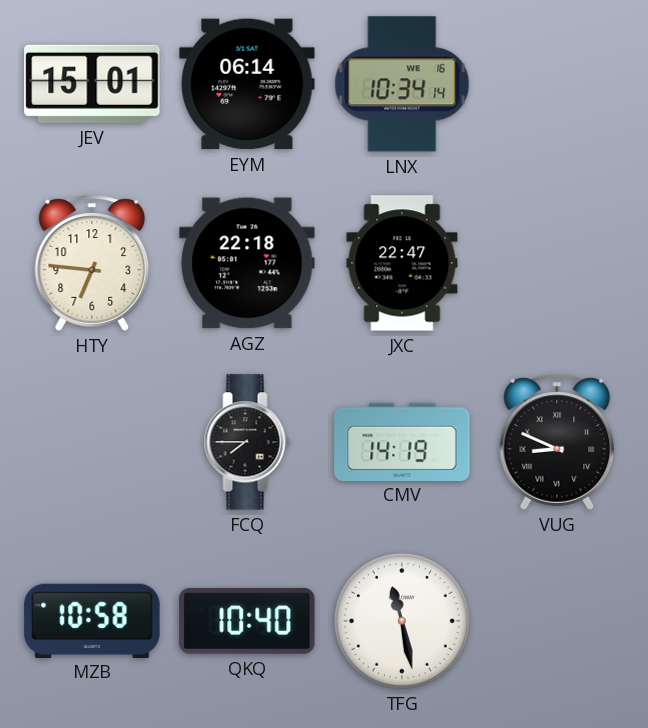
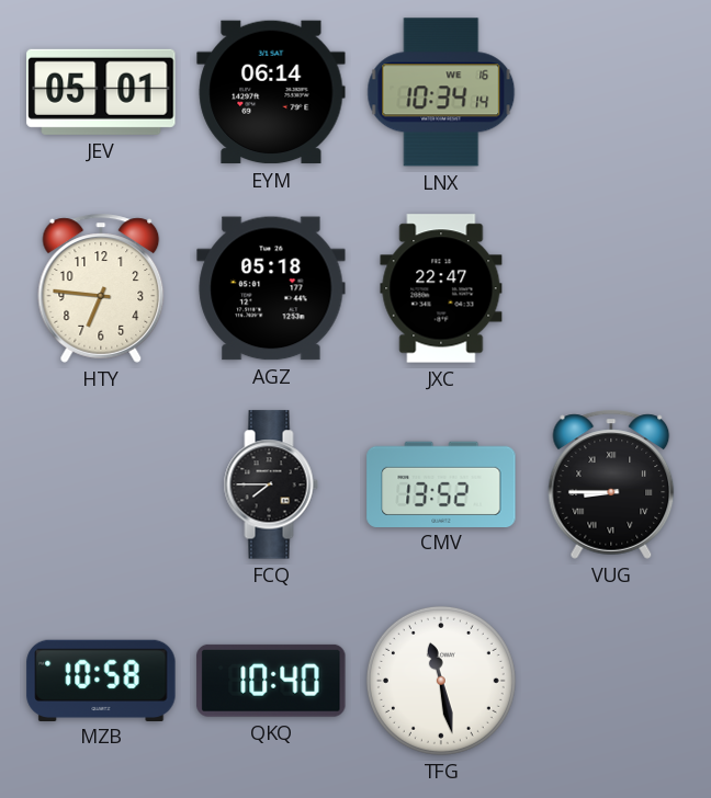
JEV: 15:01 -> 05:01 (101, 92)
AGZ: 22:18 -> 05:18 (271, 288)
CMV: 14:19 -> 13:52 (441, 483)
VUG: 8:49 -> 8:45 (611, 485)
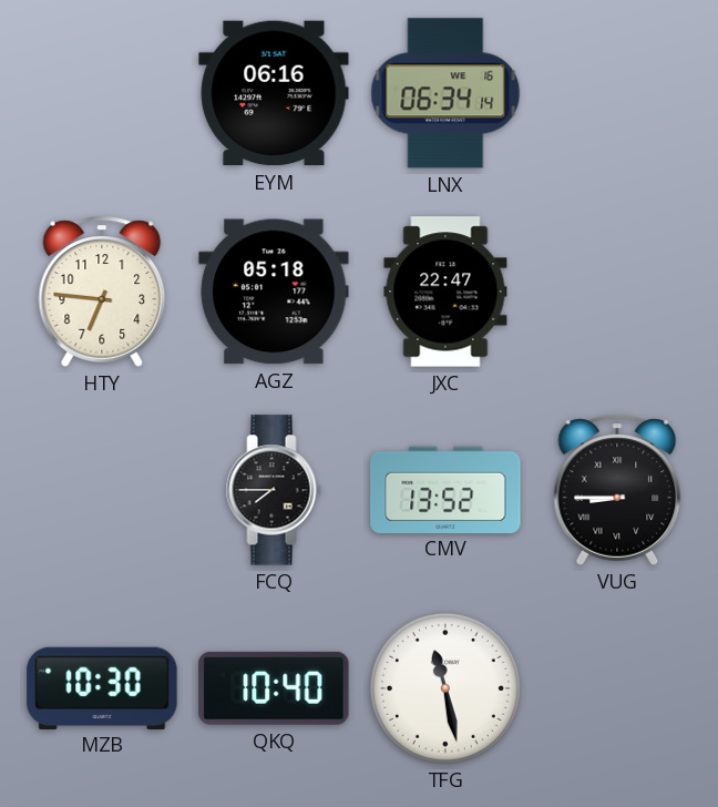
JEV: 05:01 -> none (101, 92)
EYM: 06:14 -> 06:16 (274, 93)
LNX: 10:34 -> 06:34 (445, 93)
MZB: 10:58 -> 10:30 (102, 687)
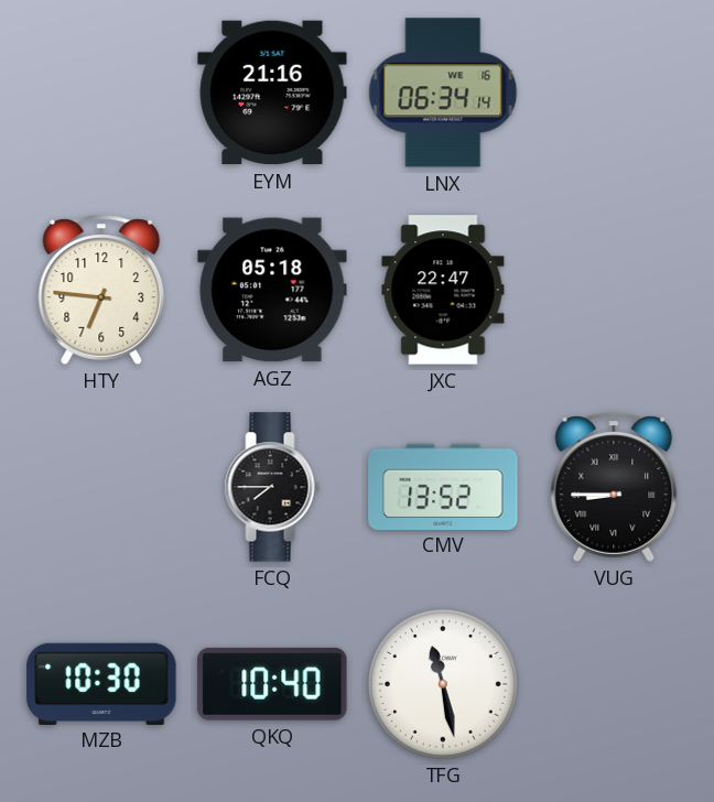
EYM: 06:16 -> 21:16 (272, 93)
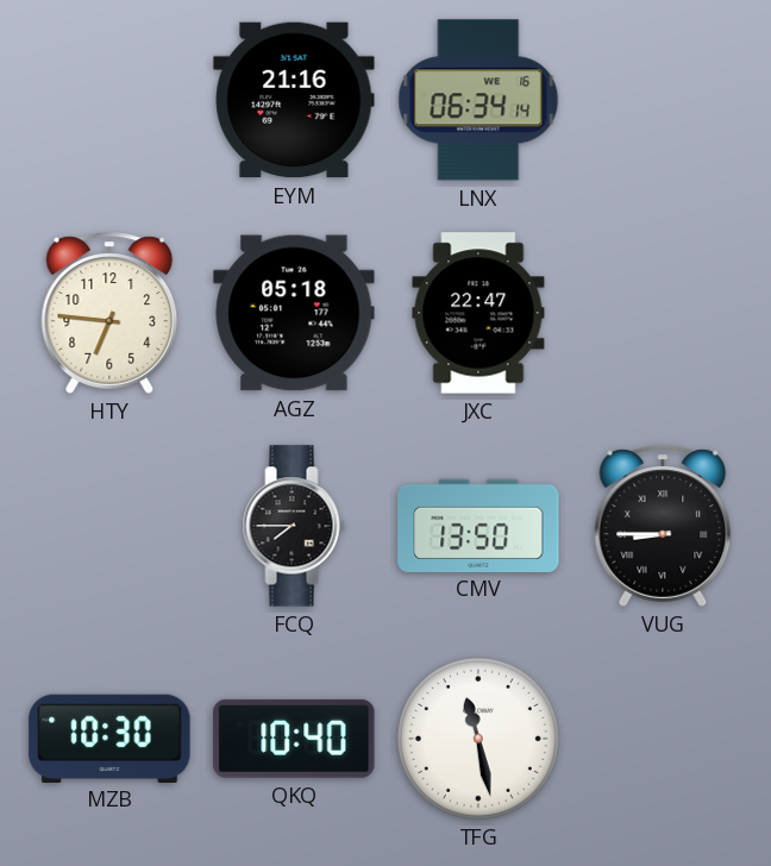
CMV: 13:52 -> 13:50 (478, 525)
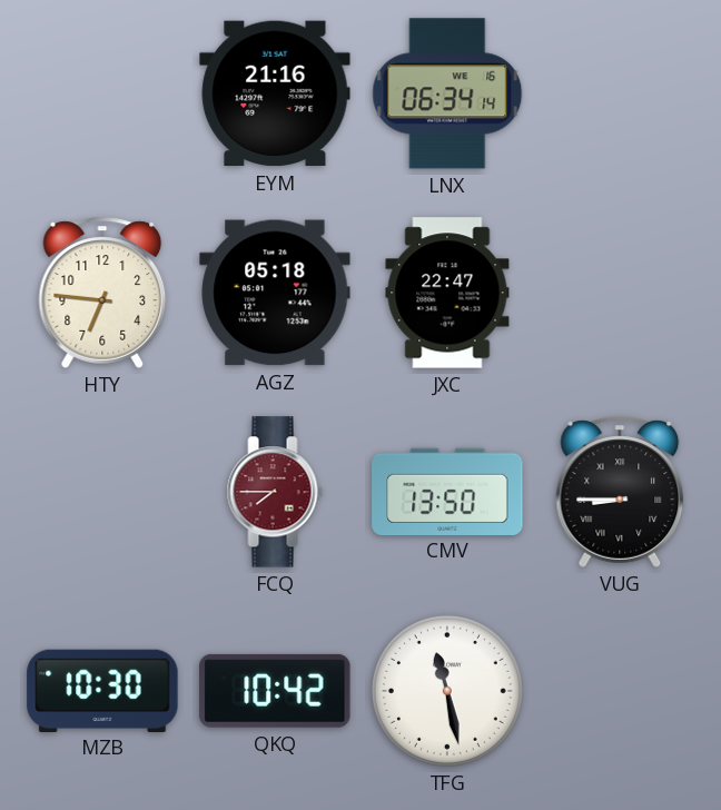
FCQ dial: black -> burgundy (275, 492)
QKQ: 10:40 -> 10:42 (275, 691)
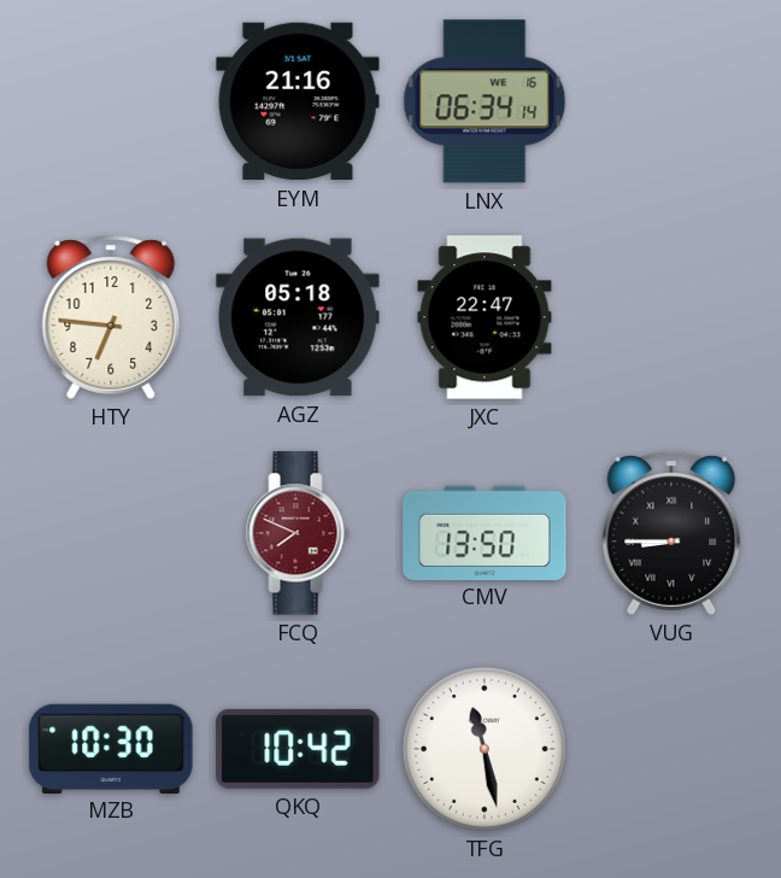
FCQ: 7:45 -> 7:49 (298, 533)
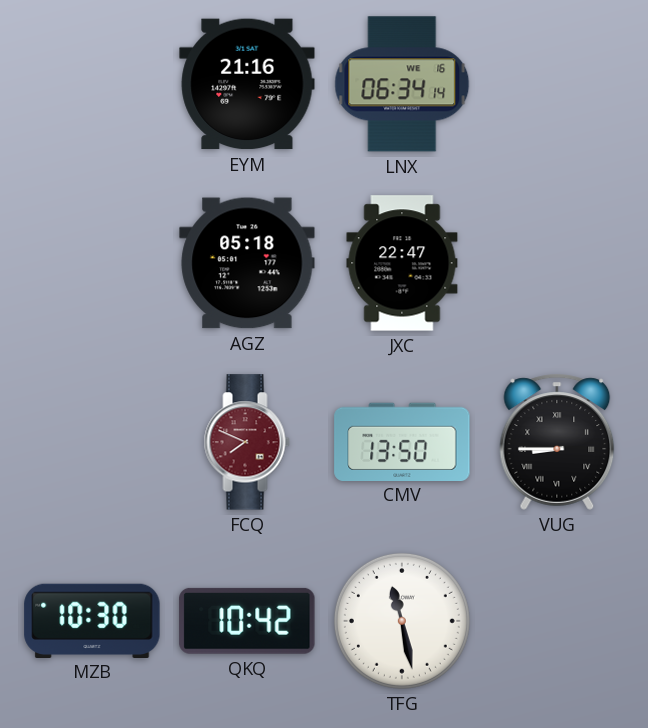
HTY: 6:46 -> none (111, 317)
